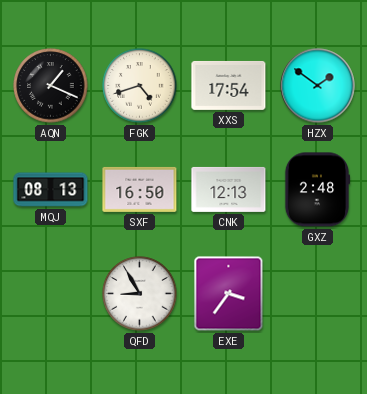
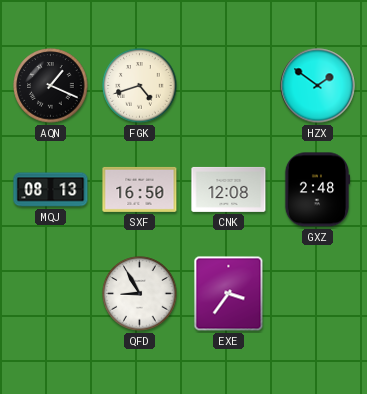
XXS: 17:54 -> none (229, 85)
CNK: 12:13 -> 12:08 (229, 189)
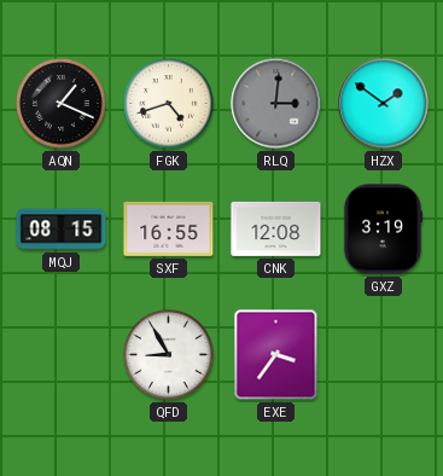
RLQ: none -> 3:01 (276, 104)
MQJ: 08:13 -> 08:15 (62, 230)
SXF: 16:50 -> 16:55 (169, 228)
GXZ: 2:48 -> 3:19 (383, 230)
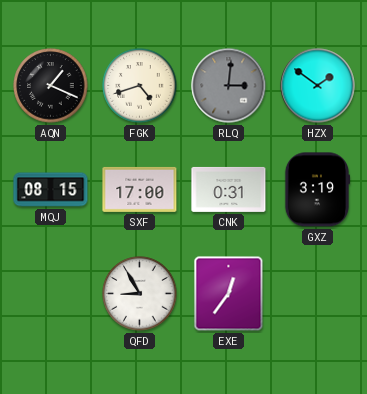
SXF: 16:55 -> 17:00 (140, 189)
CNK: 12:08 -> 0:31 (229, 189)
EXE: 3:36 -> 12:36 (229, 294)
